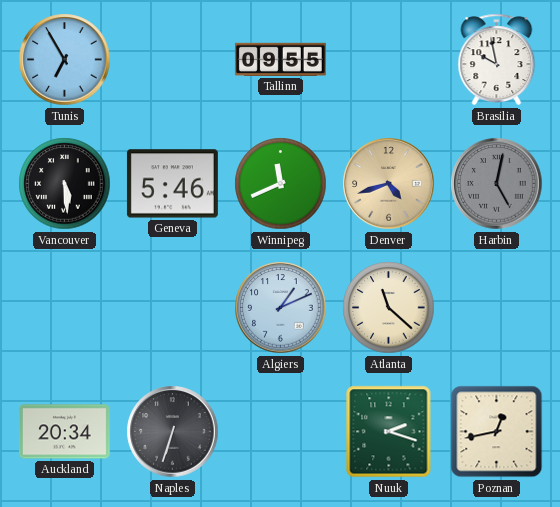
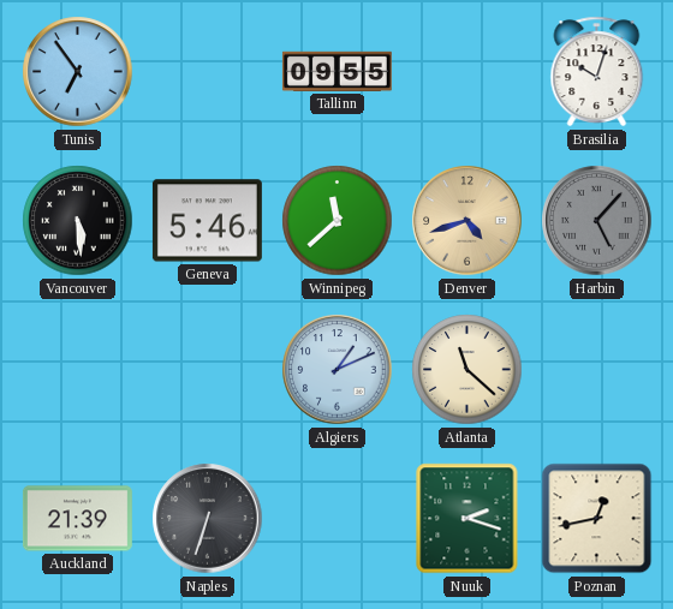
Tunis: 6:55 -> 6:54 (78, 72)
Brasilia: 9:58 -> 10:03 (597, 72)
Winnipeg: 11:41 -> 11:38 (338, 221)
Harbin: 5:02 -> 5:07 (597, 221)
Auckland: 20:34 -> 21:39 (77, 519)
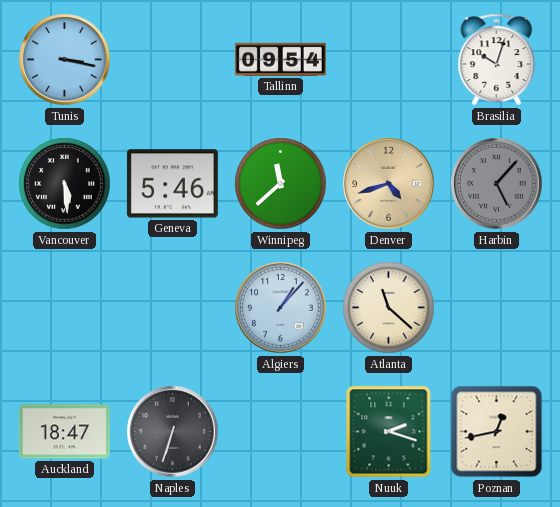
Tunis: 6:54 -> 3:17 (65, 60)
Tallinn: 09:55 -> 09:54 (280, 59)
Algiers: 1:11 -> 1:07 (281, 308)
Auckland: 21:39 -> 18:47 (64, 432)
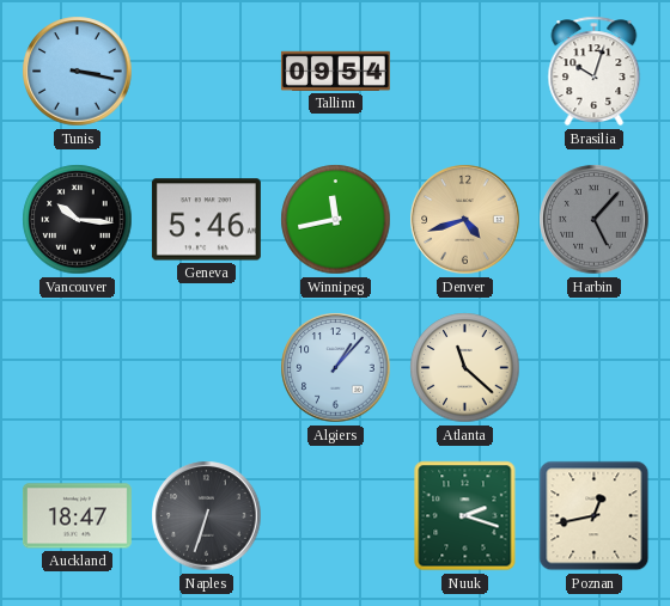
Vancouver: 5:29 -> 10:16 (78, 220)
Winnipeg: 11:38 -> 11:43 (336, 220)
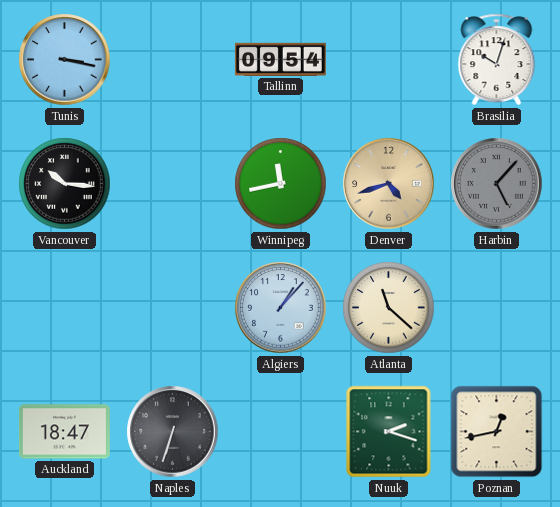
Geneva: 5:46 -> none (206, 220)
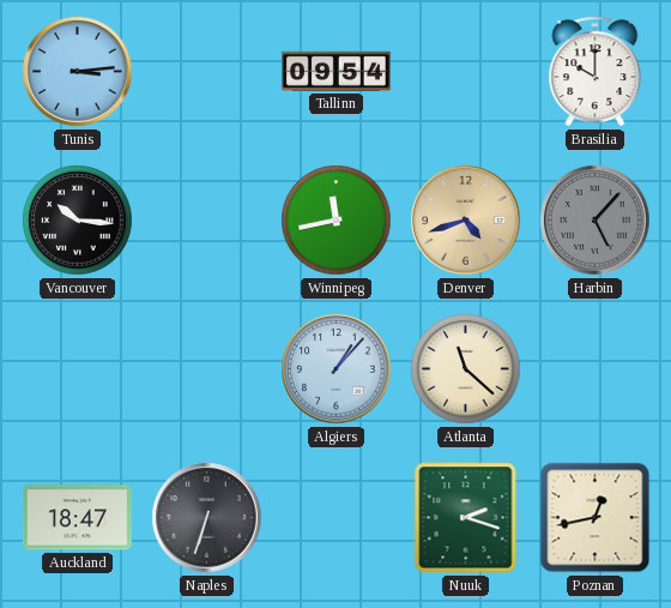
Tunis: 3:17 -> 3:14 (78, 72)
Brasilia: 10:03 -> 10:00 (596, 72)
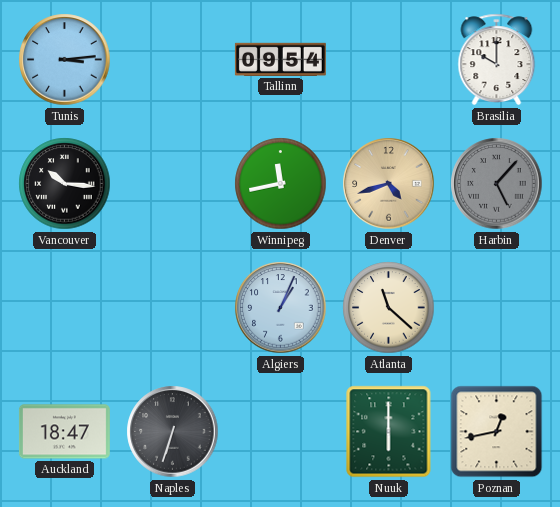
Algiers: 1:07 -> 1:04 (281, 308)
Nuuk: 2:18 -> 6:00 (389, 432)
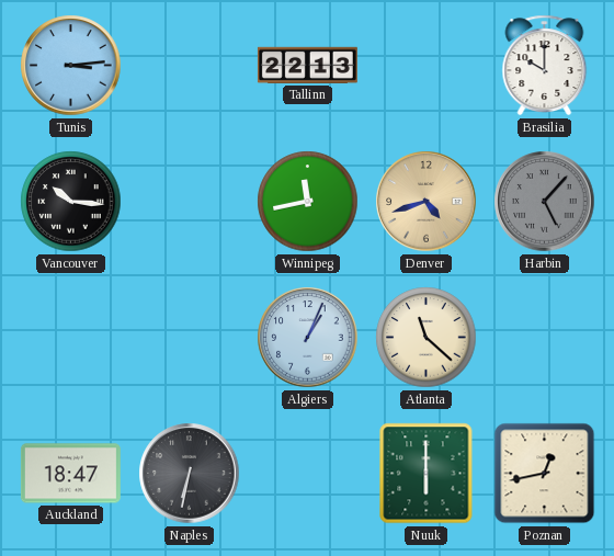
Tallinn: 09:54 -> 22:13 (307, 65)
Naples: 6:33 -> 6:32 (190, 474)
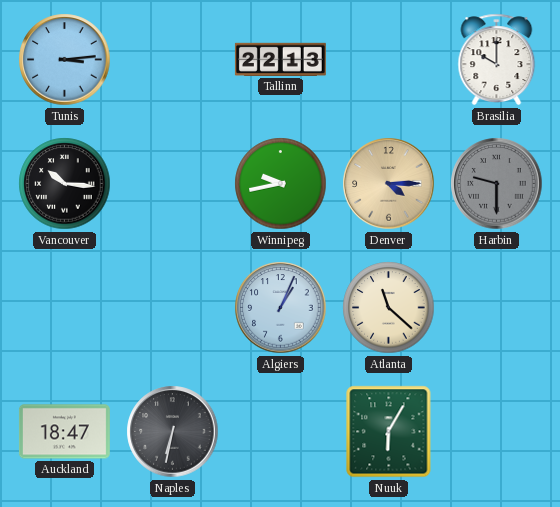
Winnipeg: 11:43 -> 9:43 (281, 184)
Denver: 4:42 -> 4:15 (389, 184)
Harbin: 5:07 -> 9:30 (497, 184)
Nuuk: 6:00 -> 6:05 (389, 432)
Poznan: 12:43 -> none (545, 474)
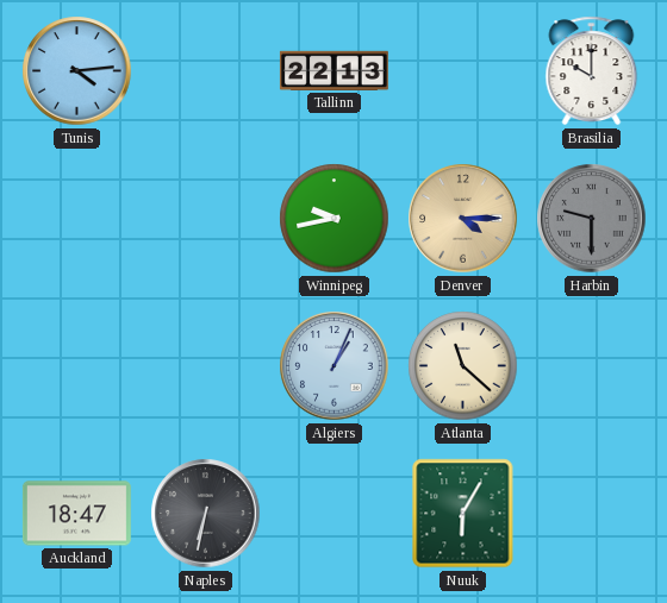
Tunis: 3:14 -> 4:14 (77, 71)
Vancouver: 10:16 -> none (65, 184)
